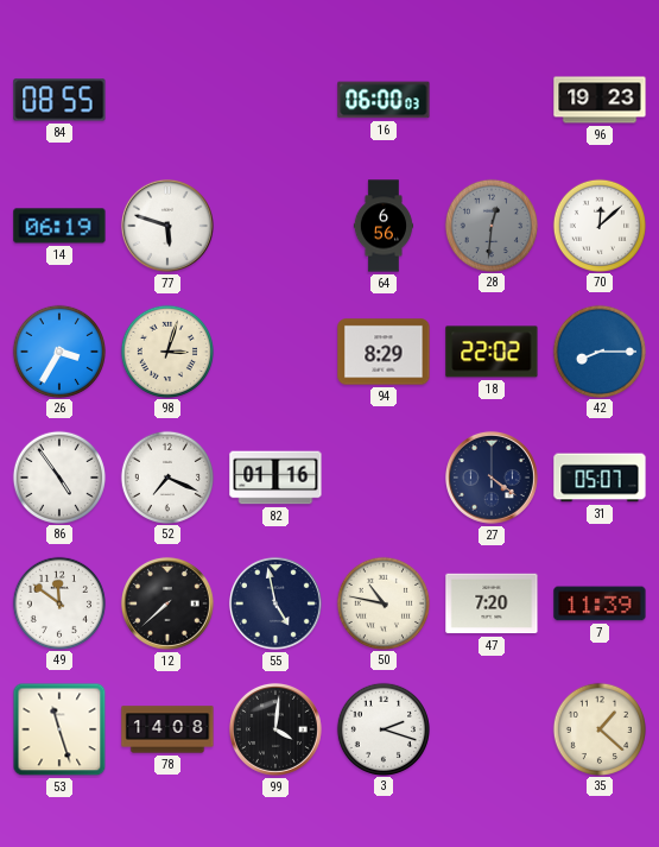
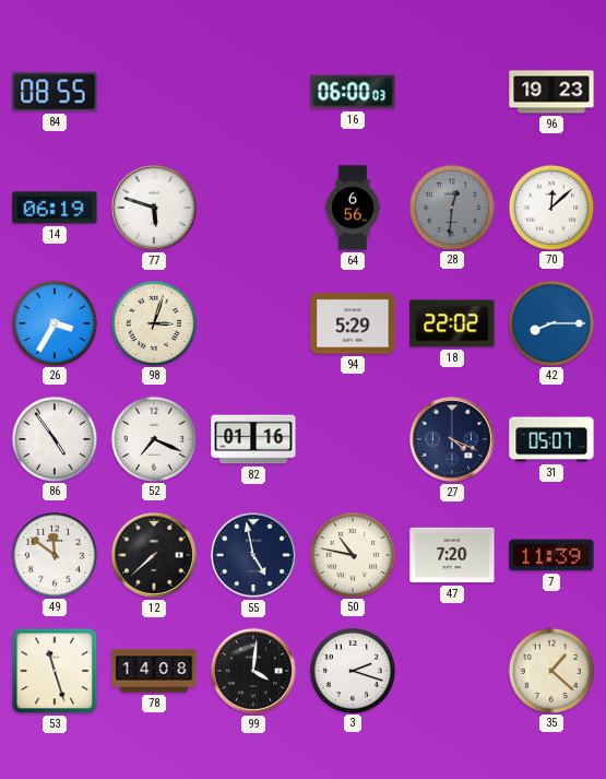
94: 8:29 -> 5:29 (353, 323)
27: 4:21 -> 4:19 (452, 439)
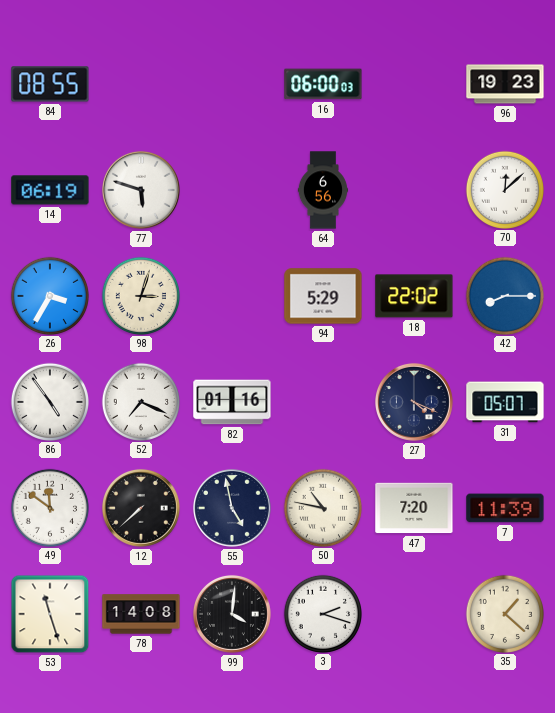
28: 12:31 -> none (451, 206)
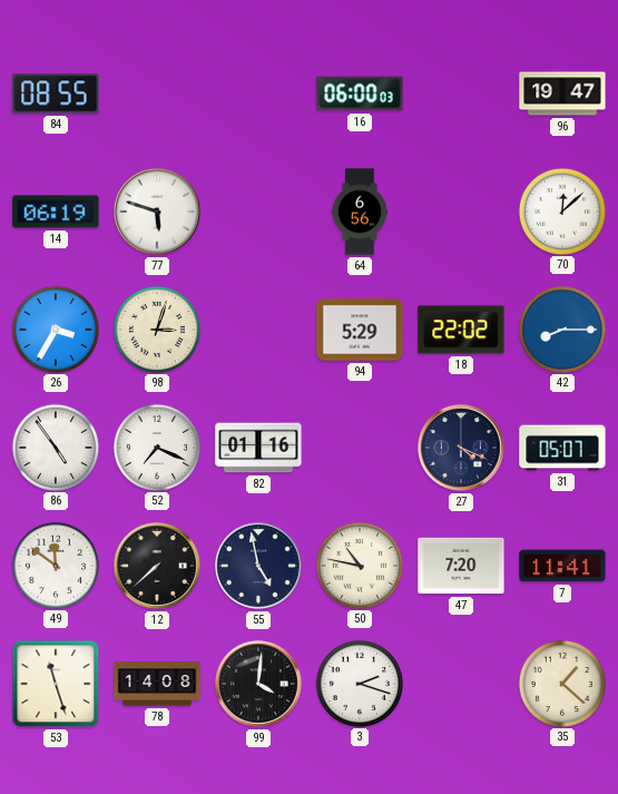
96: 19:23 -> 19:47 (562, 94)
7: 11:39 -> 11:41 (562, 566)
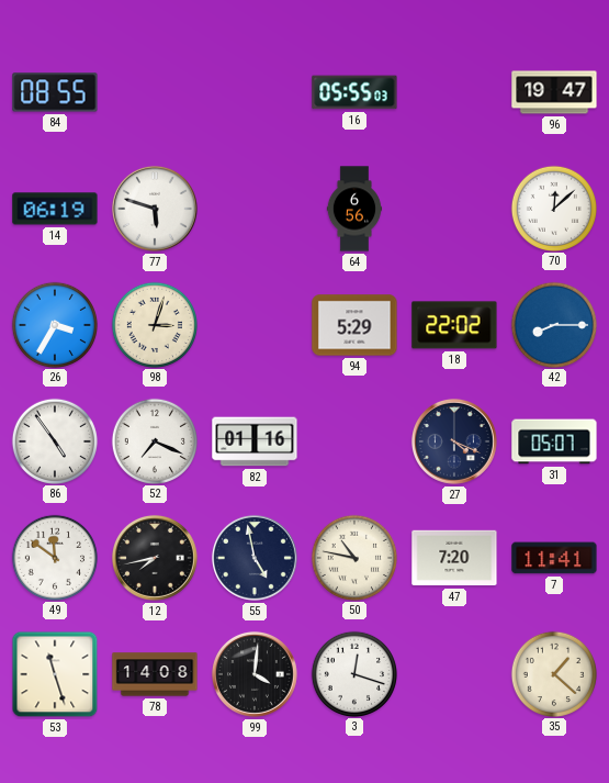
16: 06:00 -> 05:55 (354, 92)
12: 7:38 -> 7:43 (155, 558)
3: 2:18 -> 12:18 (353, 673)
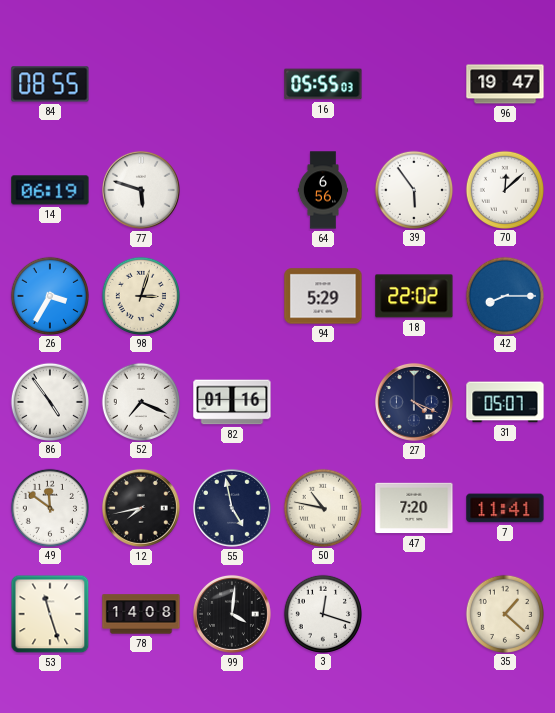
39: none -> 5:54 (413, 189)
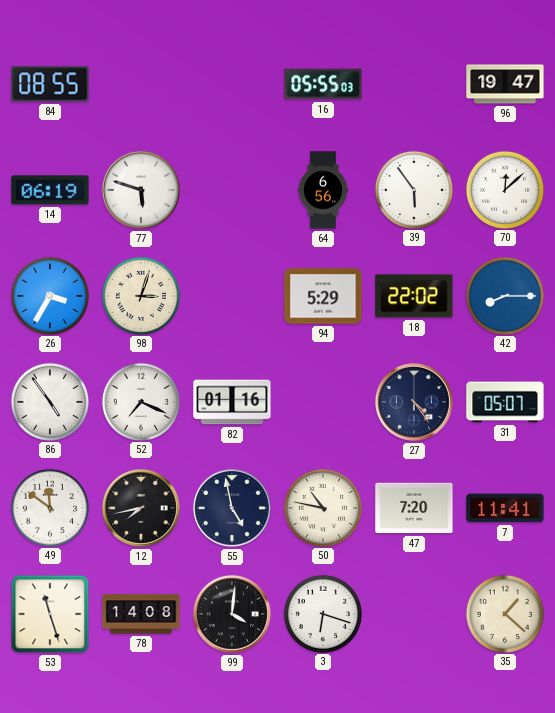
27: 4:19 -> 4:24 (414, 402)
3: 12:18 -> 6:18 (322, 613)
